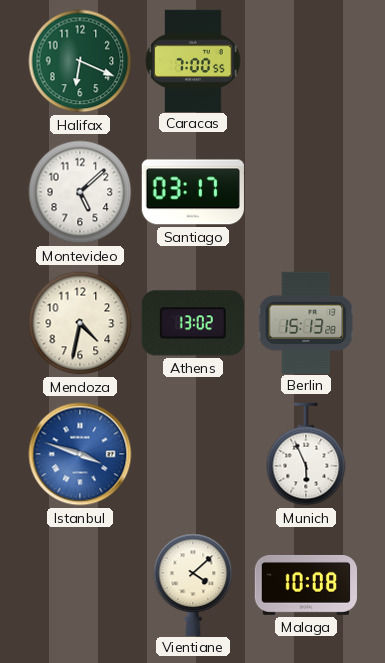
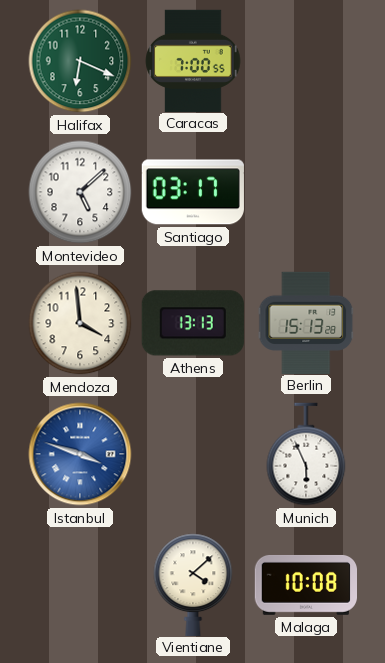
Mendoza: 4:32 -> 3:59 (80, 323)
Athens: 13:02 -> 13:13 (193, 323)
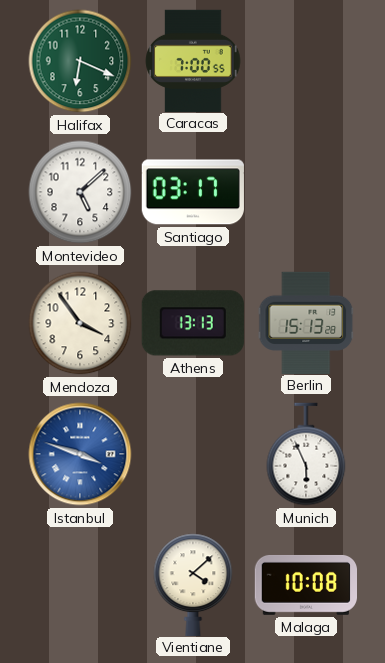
Mendoza: 3:59 -> 3:54 (80, 323)
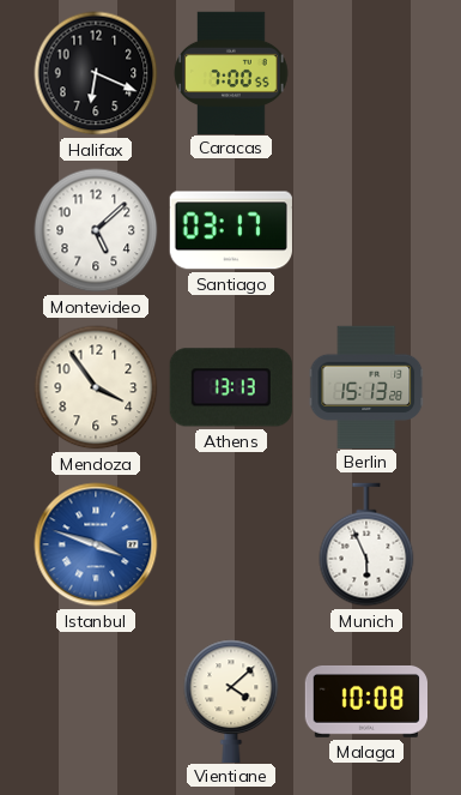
Halifax dial: green -> black (96, 73)
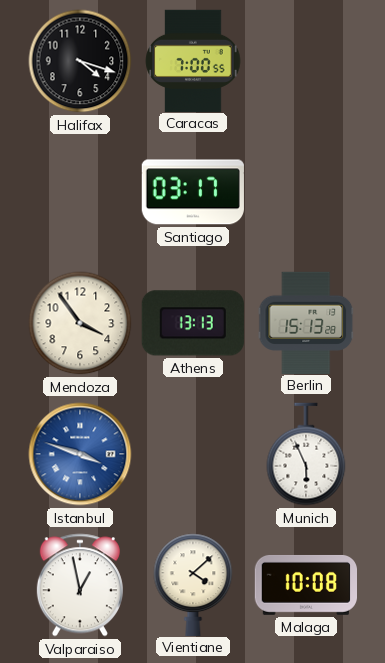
Halifax: 6:19 -> 4:18 (80, 61)
Montevideo: 5:08 -> none (96, 230)
Valparaiso: none -> 12:58 (80, 585)
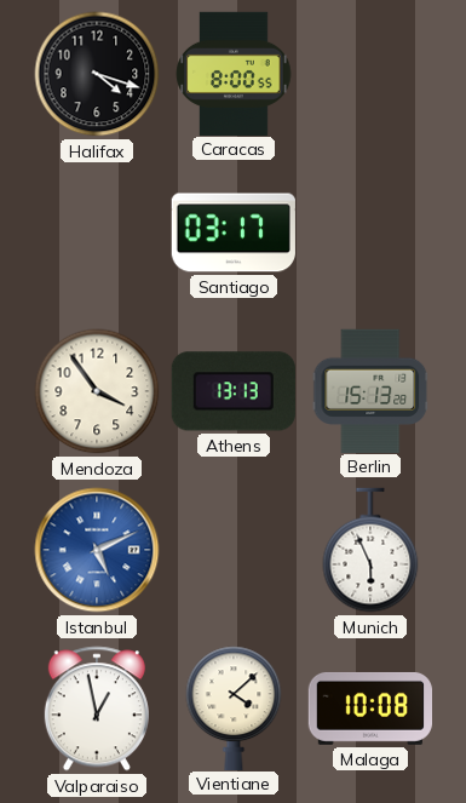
Caracas: 7:00 -> 8:00 (234, 73)
Istanbul: 3:48 -> 5:11 (97, 550)
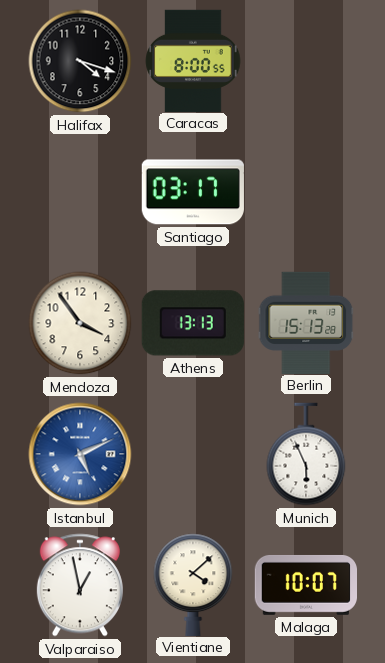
Malaga: 10:08 -> 10:07 (305, 585)
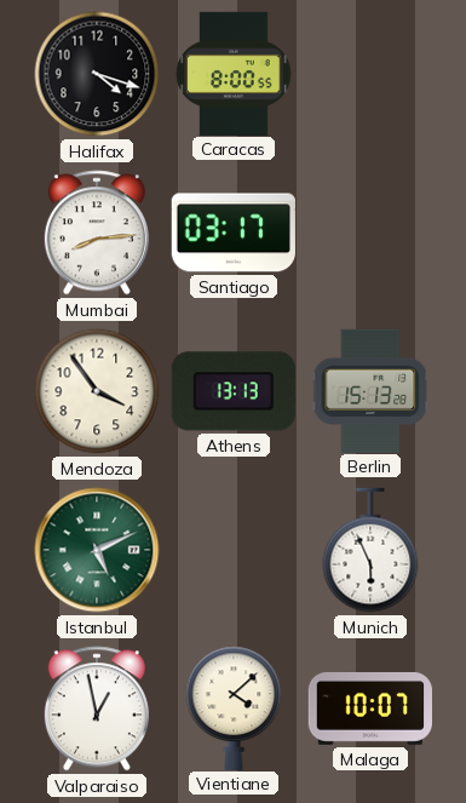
Mumbai: none -> 8:14 (97, 233)
Istanbul dial: blue -> green (97, 550)
